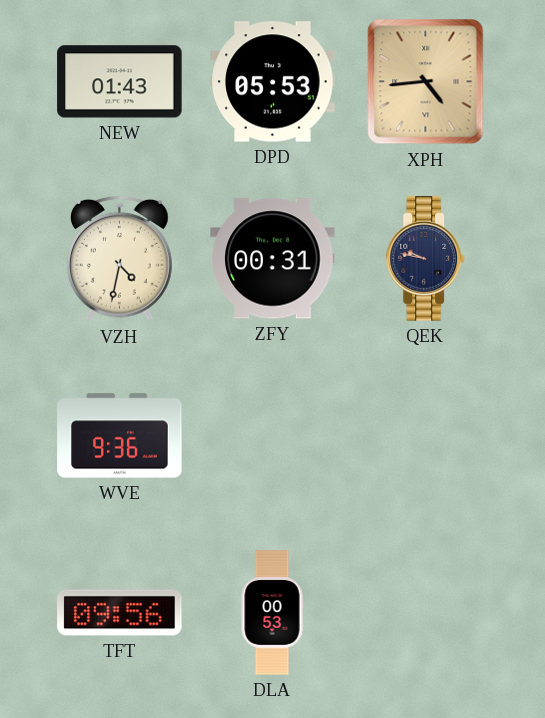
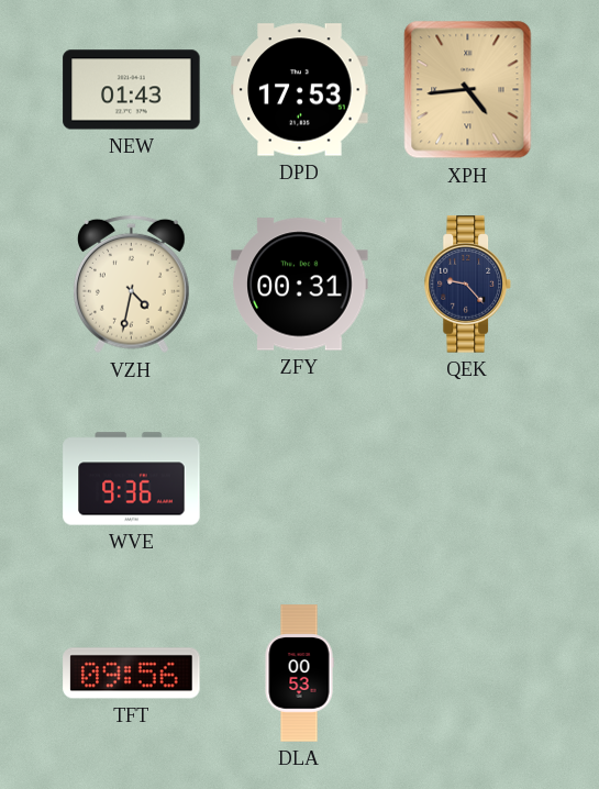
DPD: 05:53 -> 17:53 (300, 90)
QEK: 9:47 -> 9:23 (467, 285)
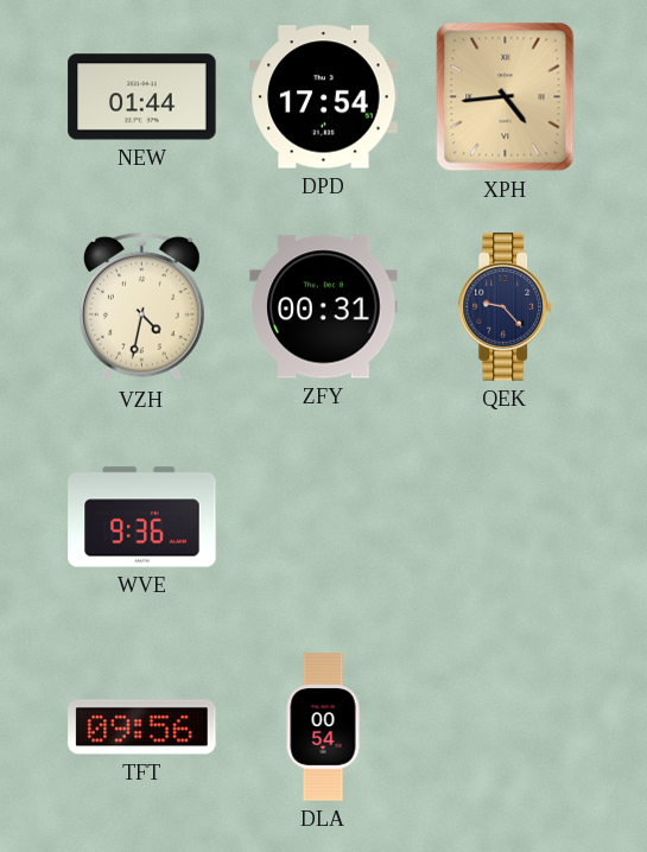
NEW: 01:43 -> 01:44 (142, 97)
DPD: 17:53 -> 17:54 (324, 97)
DLA: 00:53 -> 00:54 (323, 727)
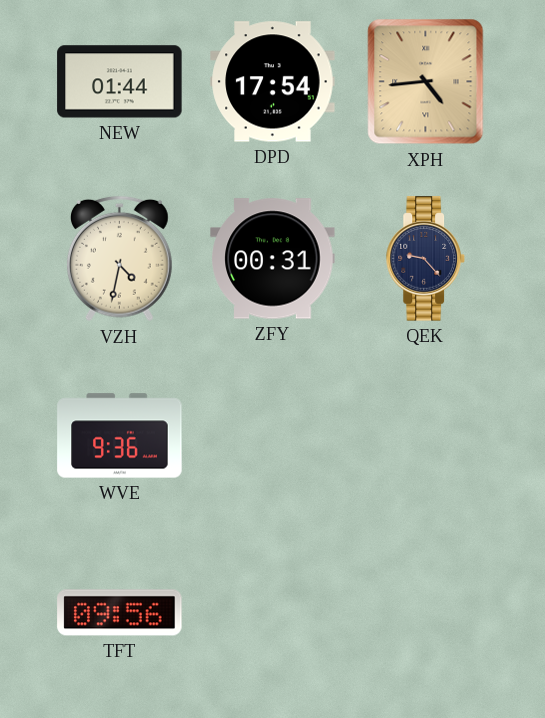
DLA: 00:54 -> none (323, 727)
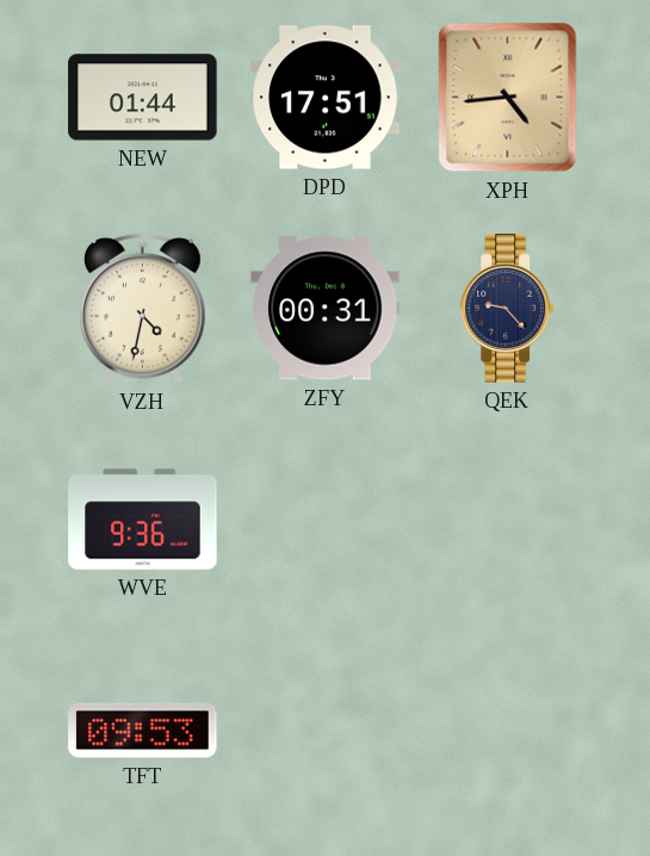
DPD: 17:54 -> 17:51 (326, 98)
TFT: 09:56 -> 09:53 (143, 731)
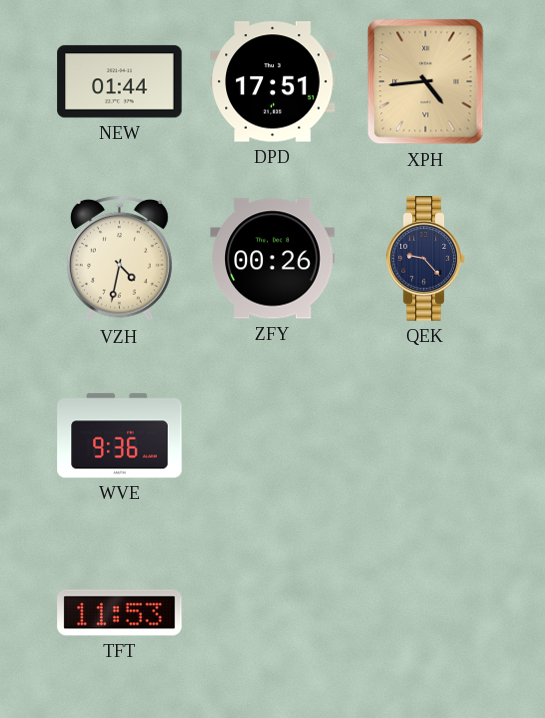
ZFY: 00:31 -> 00:26 (273, 259)
TFT: 09:53 -> 11:53 (120, 613)
